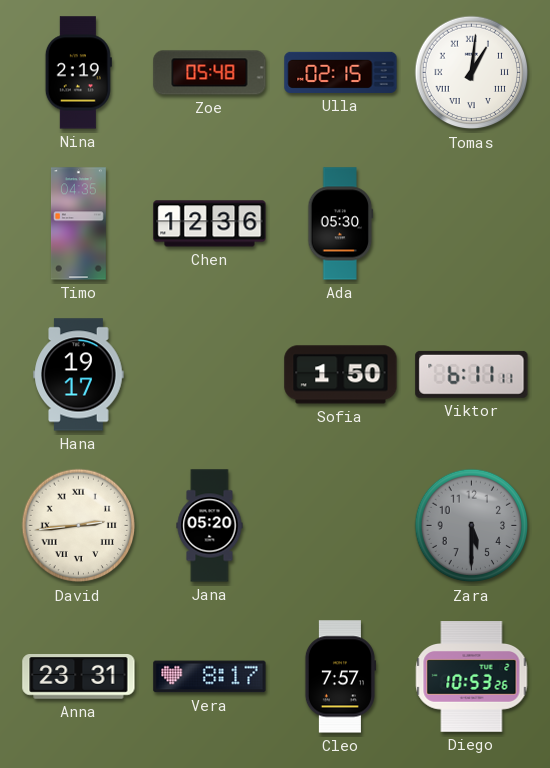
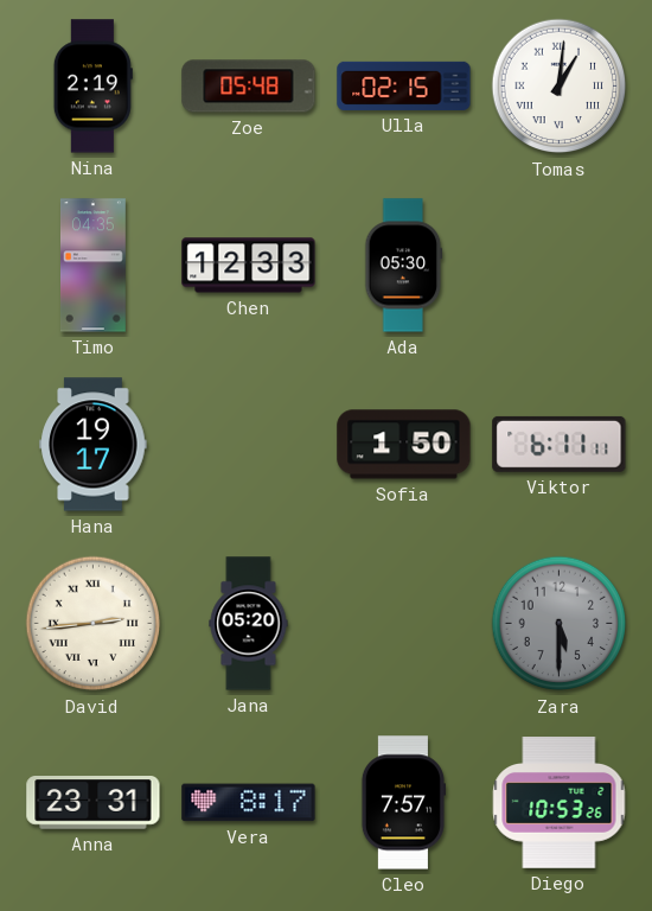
Chen: 12:36 -> 12:33 (249, 266)
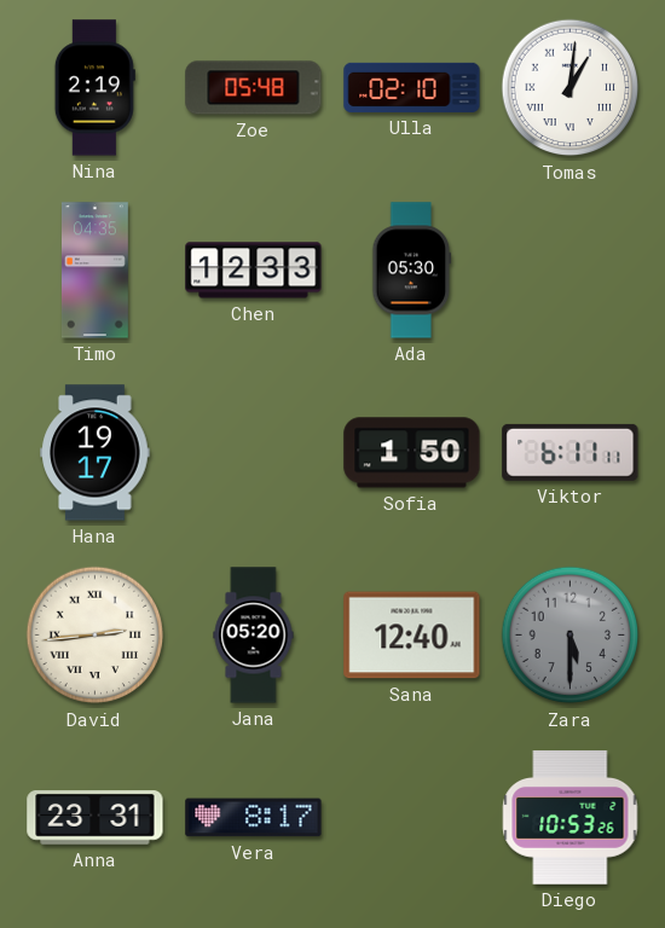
Ulla: 02:15 -> 02:10 (412, 87)
Sana: none -> 12:40 (412, 636)
Cleo: 7:57 -> none (402, 803)
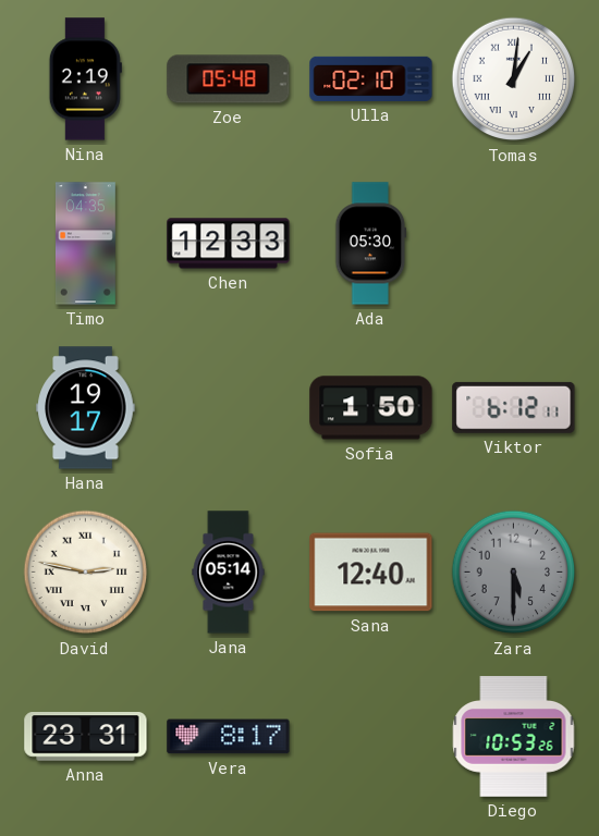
Viktor: 6:11 -> 6:12 (514, 407)
David: 2:44 -> 2:47 (86, 573)
Jana: 05:20 -> 05:14 (229, 573)
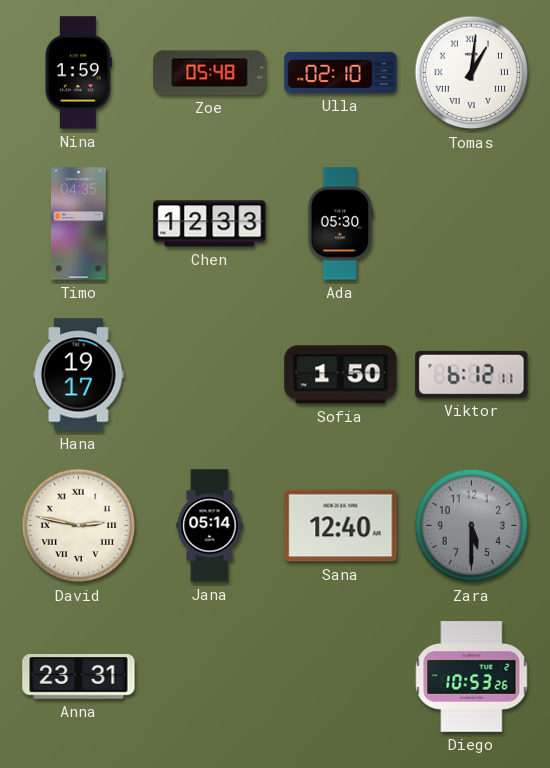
Nina: 2:19 -> 1:59 (78, 73)
Vera: 8:17 -> none (229, 737)
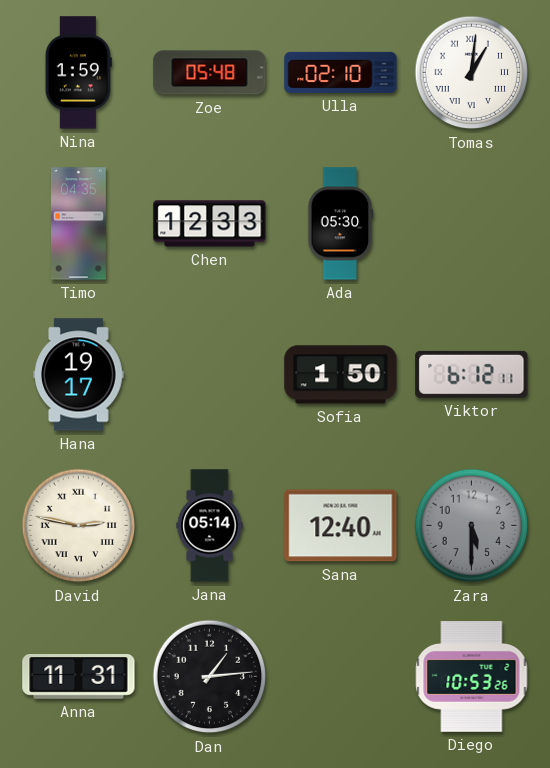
Anna: 23:31 -> 11:31 (79, 677)
Dan: none -> 1:14 (210, 677)
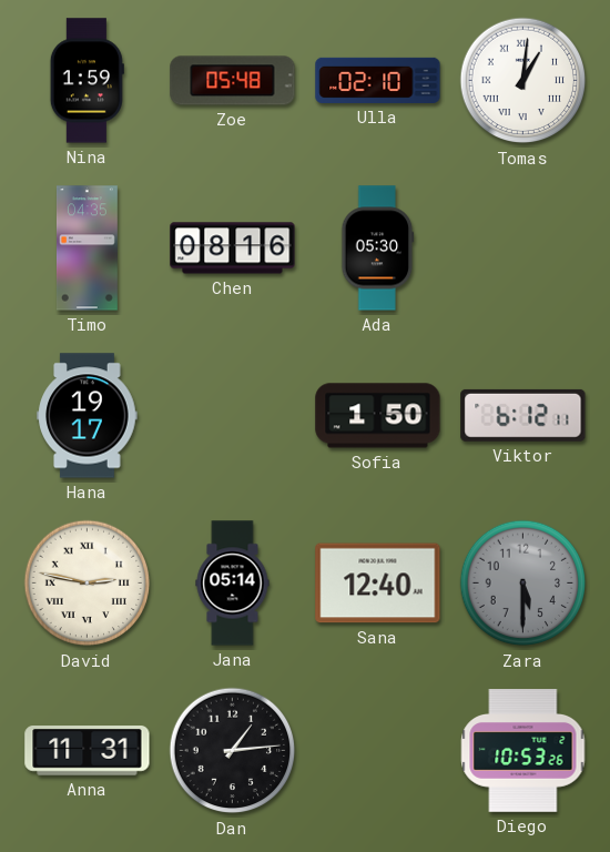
Chen: 12:33 -> 08:16 (233, 248)
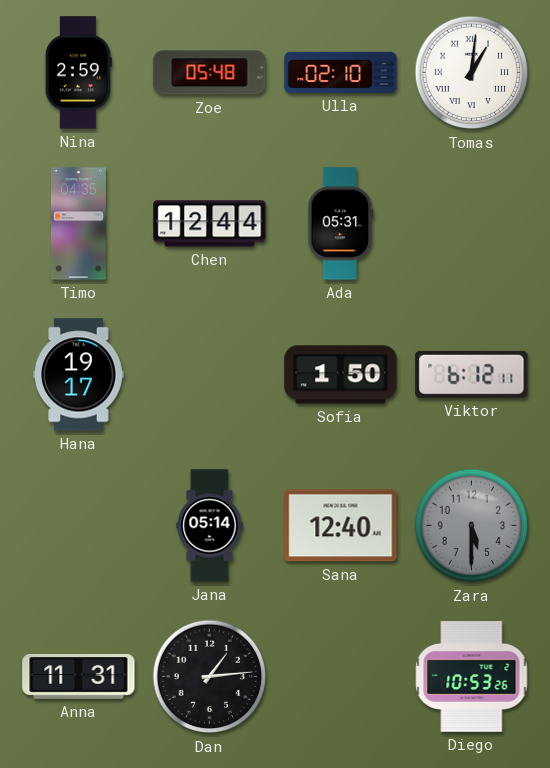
Nina: 1:59 -> 2:59 (78, 73)
Chen: 08:16 -> 12:44 (210, 224)
Ada: 05:30 -> 05:31 (341, 224)
David: 2:47 -> none (88, 584)
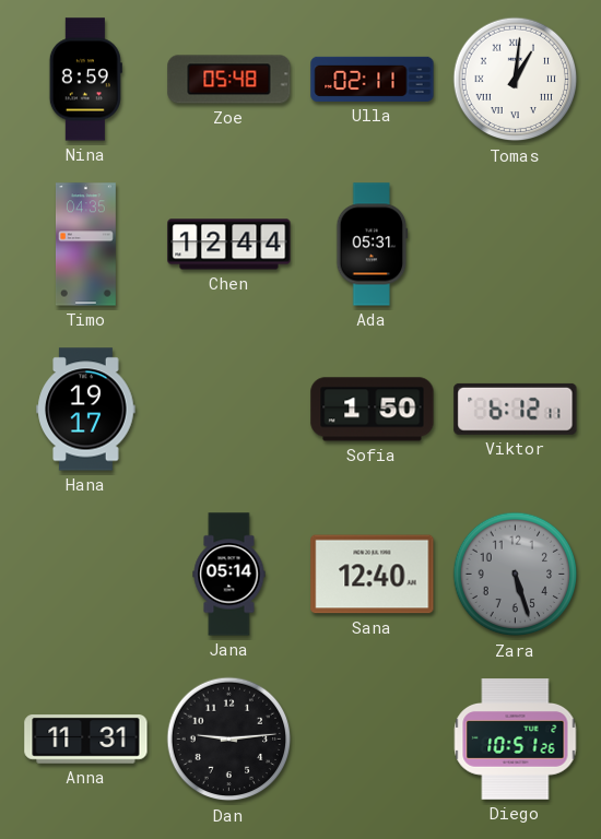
Nina: 2:59 -> 8:59 (85, 80)
Ulla: 02:10 -> 02:11 (373, 79)
Zara: 5:30 -> 5:27 (516, 575)
Dan: 1:14 -> 9:14 (229, 740)
Diego: 10:53 -> 10:51 (516, 740)
